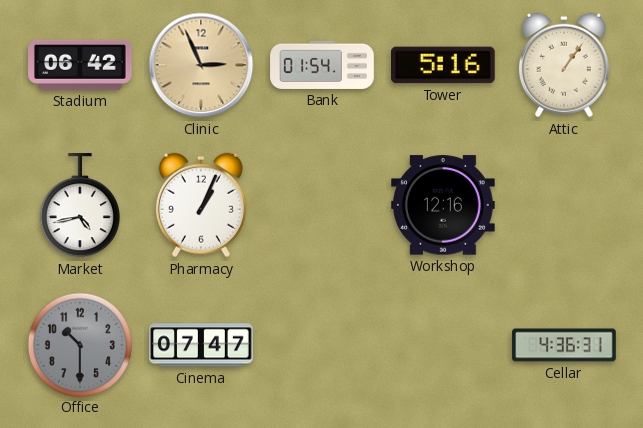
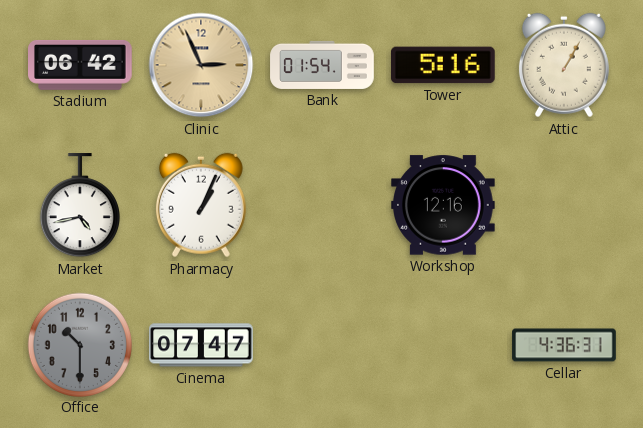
Attic: 1:06 -> 1:05 (564, 65)
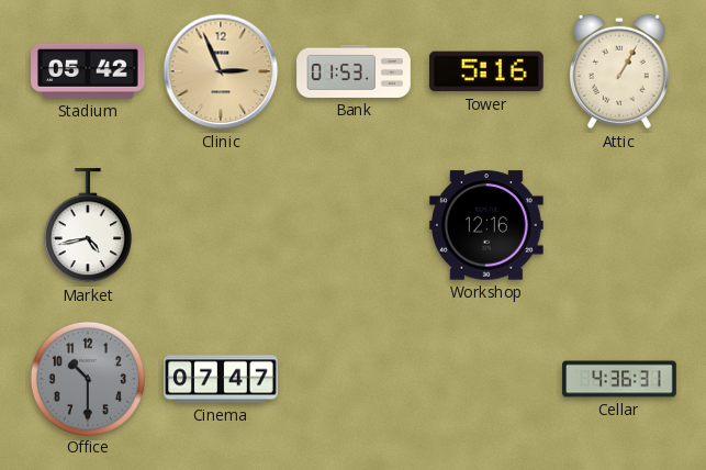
Stadium: 06:42 -> 05:42 (89, 71)
Bank: 01:54 -> 01:53 (354, 71)
Pharmacy: 1:04 -> none (201, 205)
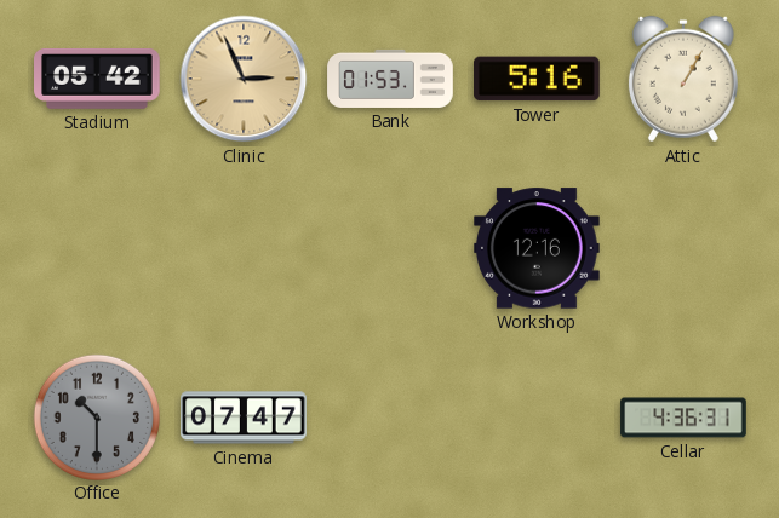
Market: 4:43 -> none (88, 226)
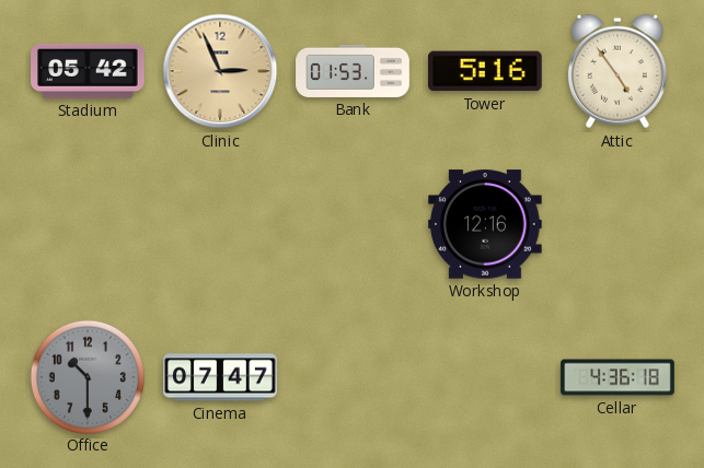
Attic: 1:05 -> 4:54 (618, 71)
Cellar: 4:36:31 -> 4:36:18 (618, 377)
